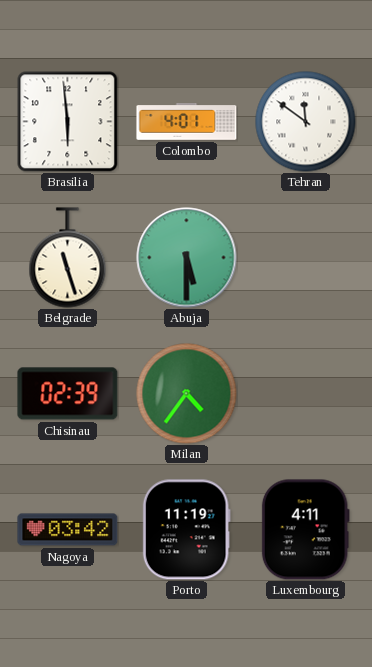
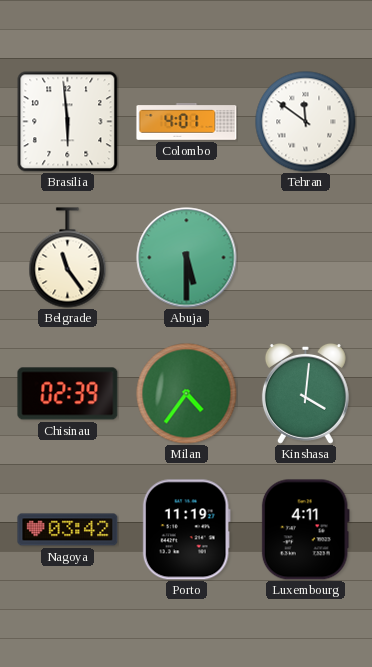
Belgrade: 11:27 -> 11:24 (68, 258)
Kinshasa: none -> 4:01 (305, 393)
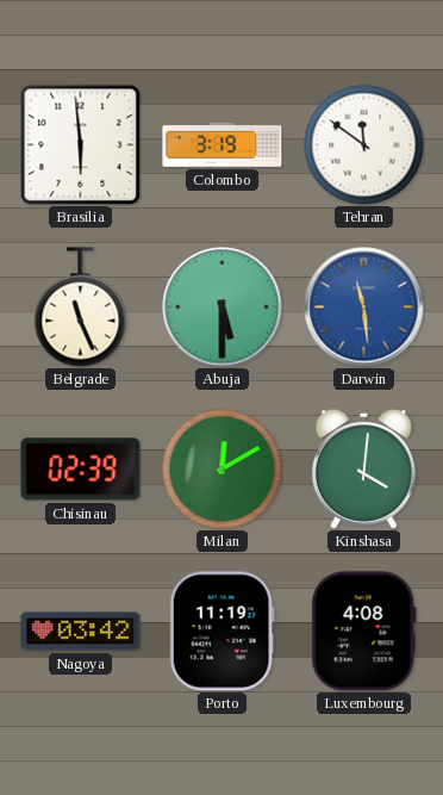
Colombo: 4:01 -> 3:19 (223, 145)
Belgrade: 11:24 -> 11:26 (81, 308)
Darwin: none -> 11:29 (364, 308)
Milan: 4:36 -> 12:10 (223, 470)
Luxembourg: 4:11 -> 4:08 (363, 632)
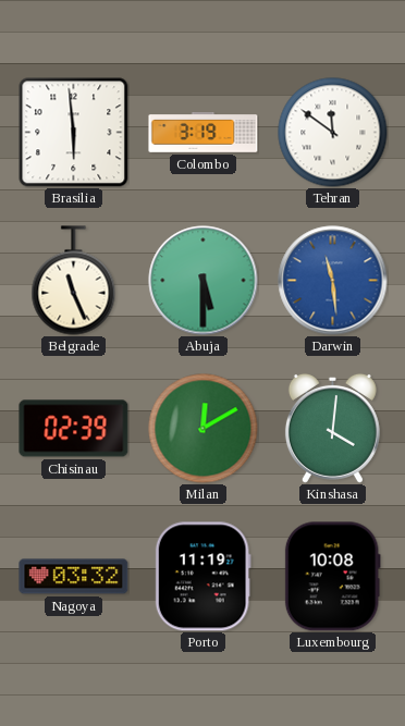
Nagoya: 03:42 -> 03:32 (74, 577)
Luxembourg: 4:08 -> 10:08 (332, 577)
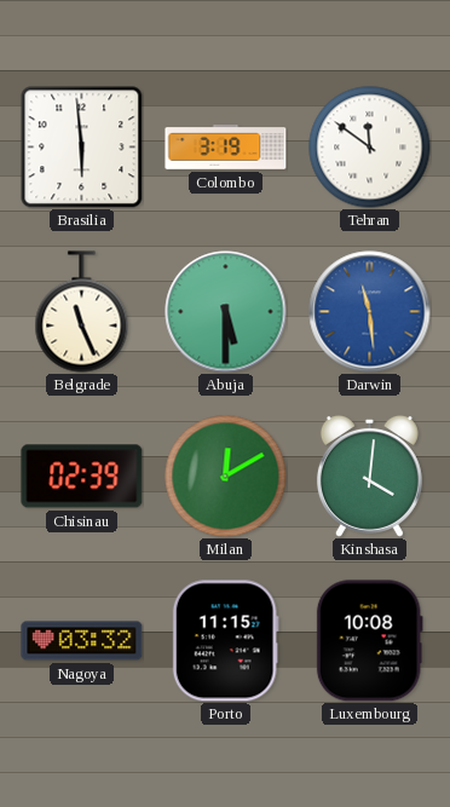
Porto: 11:19 -> 11:15 (225, 641)
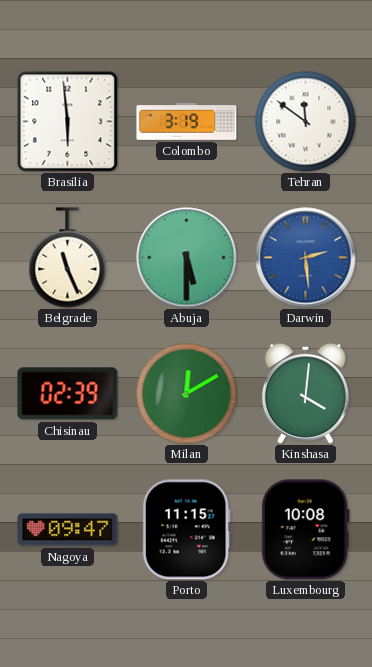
Darwin: 11:29 -> 2:29 (306, 258)
Nagoya: 03:32 -> 09:47 (68, 530)
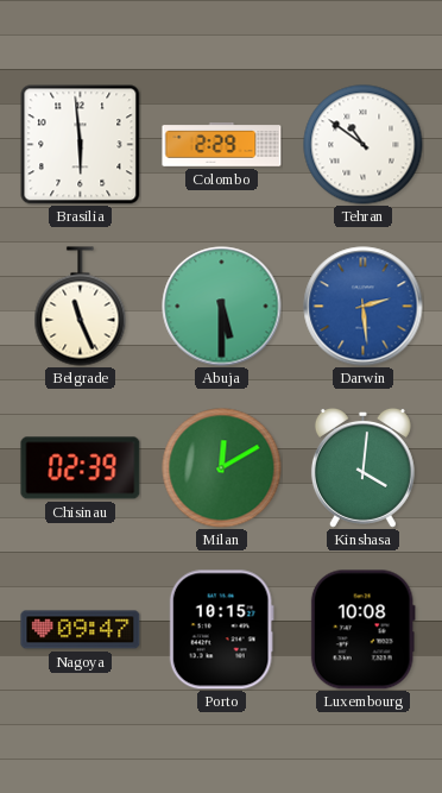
Colombo: 3:19 -> 2:29 (222, 145)
Tehran: 11:51 -> 10:51 (364, 145)
Porto: 11:15 -> 10:15 (221, 630)
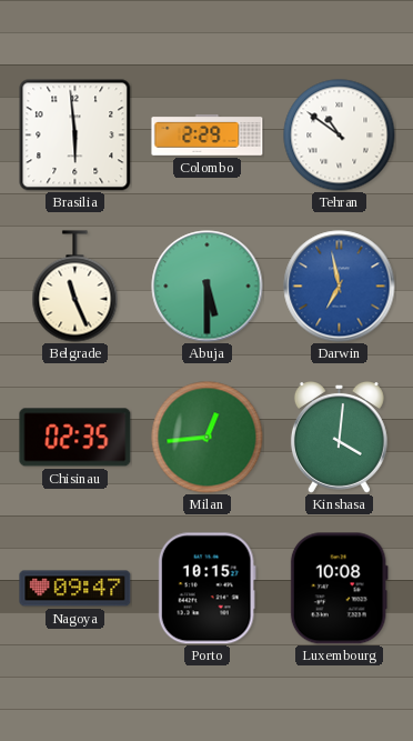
Darwin: 2:29 -> 6:58 (340, 287)
Chisinau: 02:39 -> 02:35 (75, 438)
Milan: 12:10 -> 12:44 (208, 438)
